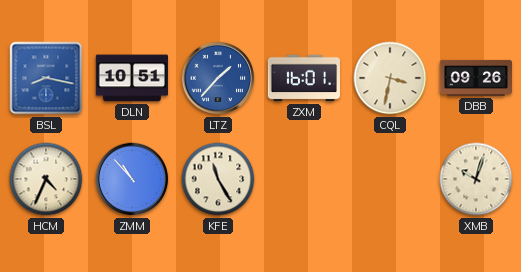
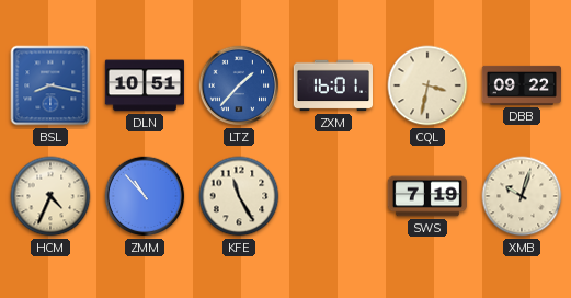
DBB: 09:26 -> 09:22 (521, 85)
SWS: none -> 7:19 (426, 196)
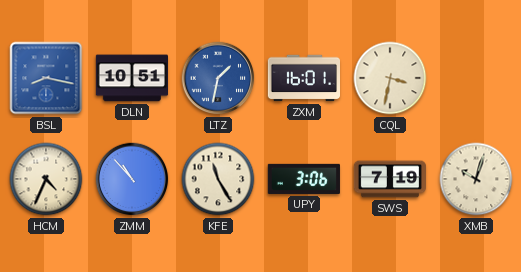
LTZ: 1:37 -> 1:32 (218, 78)
DBB: 09:22 -> none (521, 85)
UPY: none -> 3:06 (304, 179)
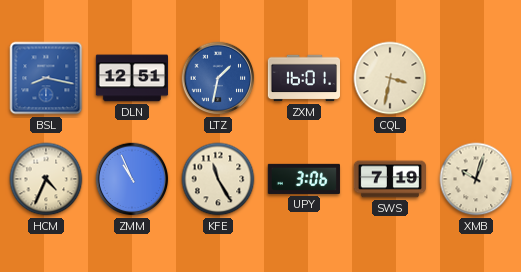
DLN: 10:51 -> 12:51 (131, 78)
ZMM: 10:53 -> 10:56 (132, 179)
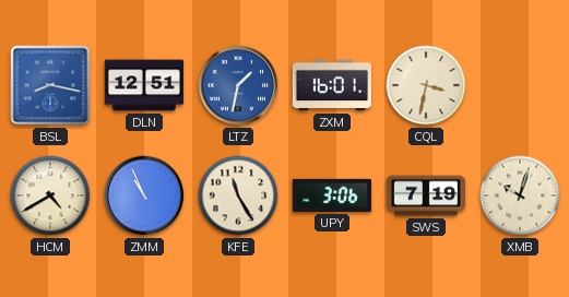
HCM: 4:34 -> 4:40 (50, 195)
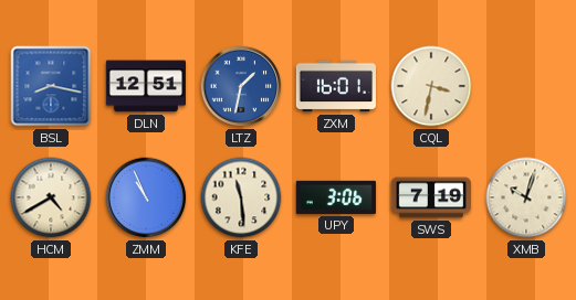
KFE: 11:25 -> 11:29 (241, 197)
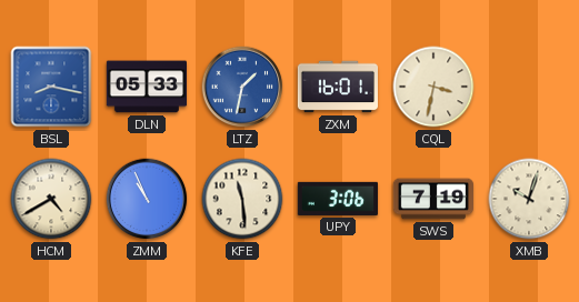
DLN: 12:51 -> 05:33 (146, 87)
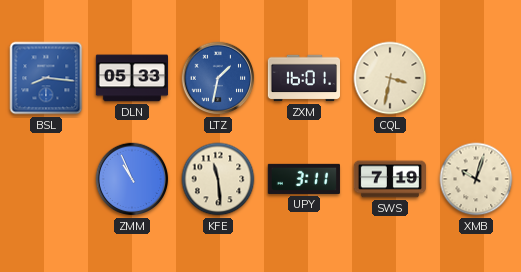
BSL: 8:17 -> 8:16 (46, 78)
HCM: 4:40 -> none (51, 199)
UPY: 3:06 -> 3:11 (304, 179)
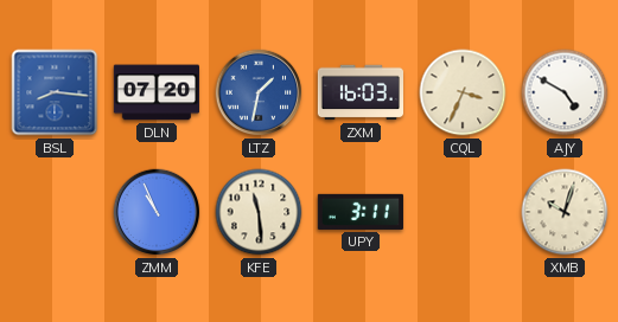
DLN: 05:33 -> 07:20 (155, 92)
ZXM: 16:01 -> 16:03 (359, 92)
CQL: 3:32 -> 3:34 (463, 92)
AJY: none -> 4:50 (565, 92)
SWS: 7:19 -> none (389, 179)
